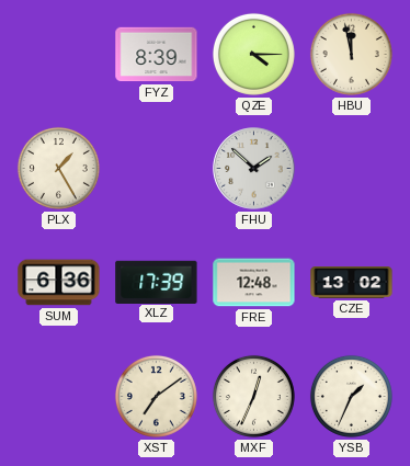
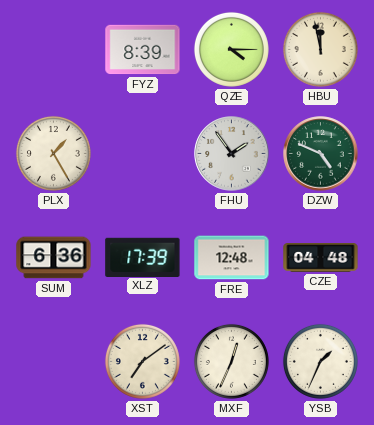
FHU: 1:52 -> 1:54 (232, 154)
DZW: none -> 4:49 (321, 154)
CZE: 13:02 -> 04:48 (321, 258)
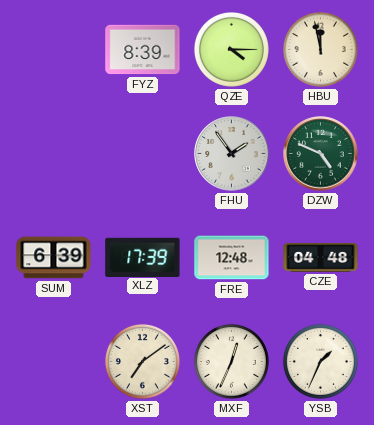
PLX: 1:25 -> none (53, 153)
SUM: 6:36 -> 6:39 (54, 258)
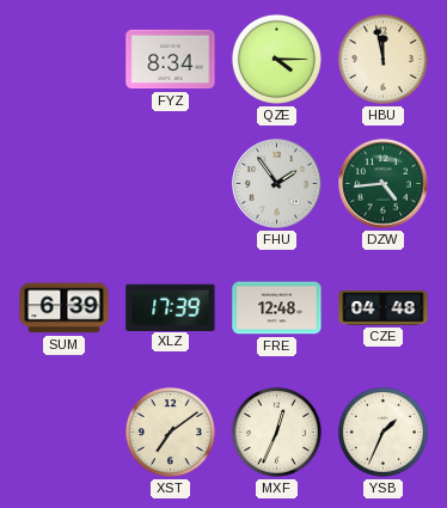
FYZ: 8:39 -> 8:34 (171, 60)
DZW: 4:49 -> 4:44 (384, 184)
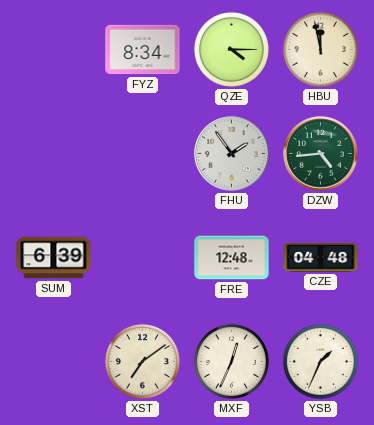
XLZ: 17:39 -> none (171, 307)
